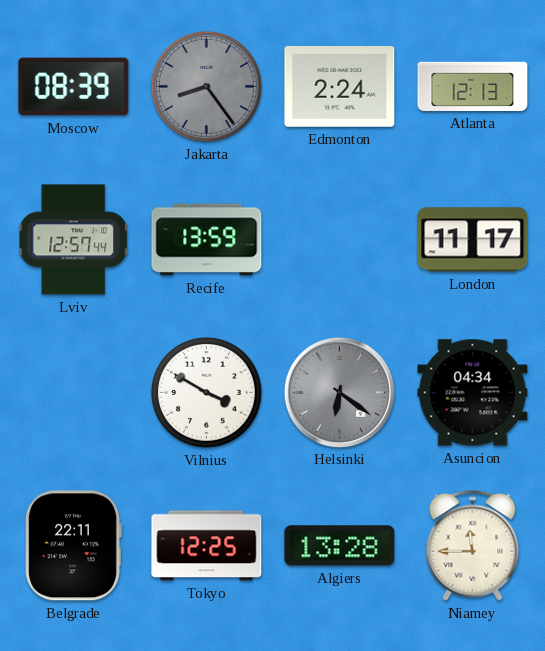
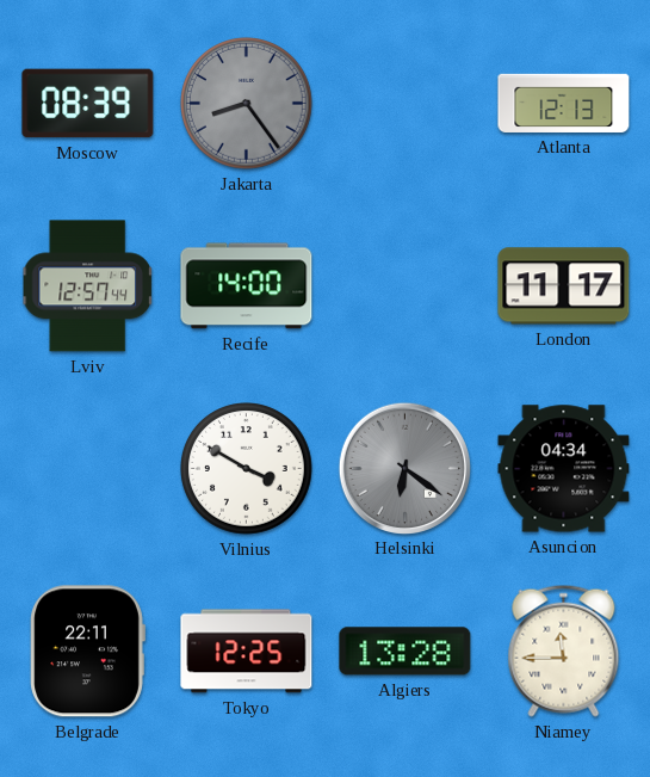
Edmonton: 2:24 -> none (340, 87)
Recife: 13:59 -> 14:00 (247, 286)
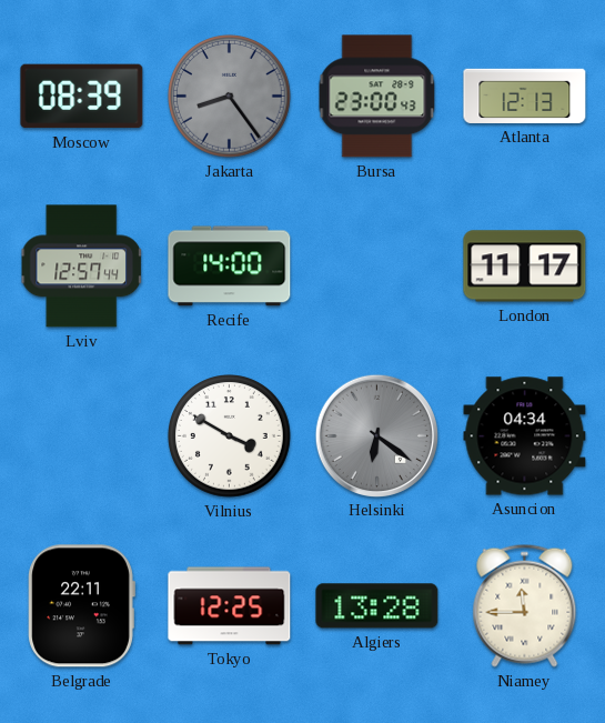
Bursa: none -> 23:00 (377, 97)
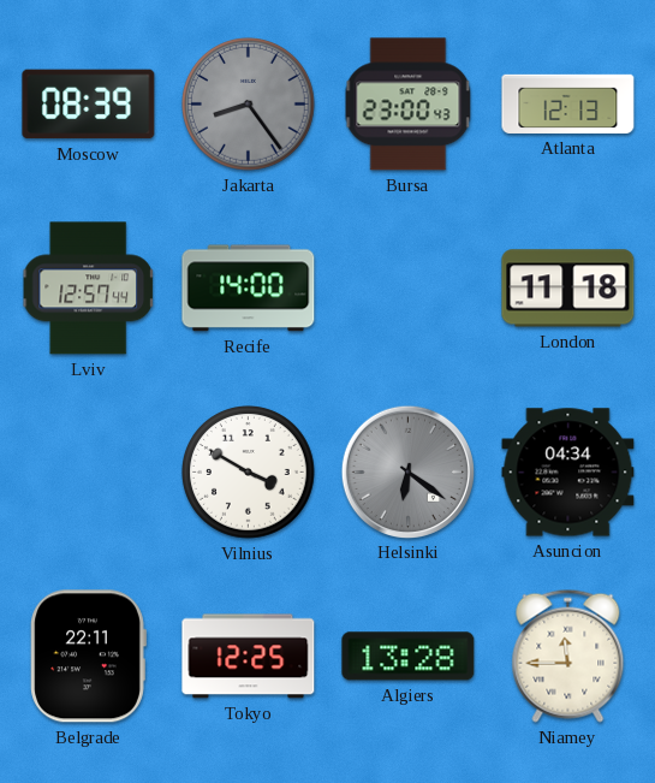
London: 11:17 -> 11:18 (568, 289)
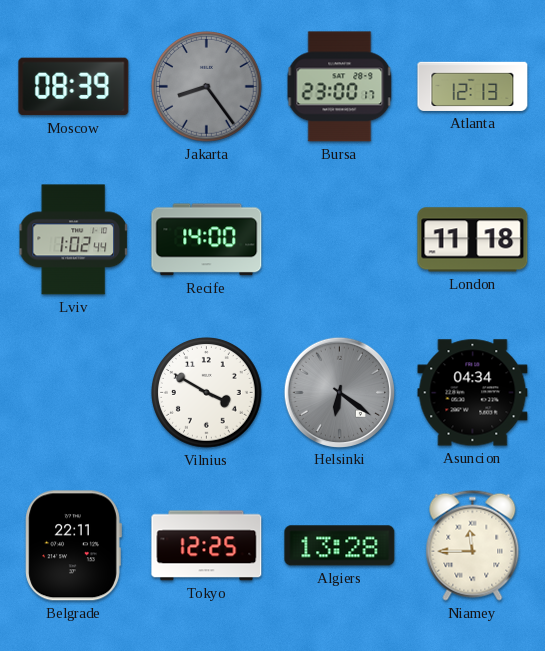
Bursa: 23:00:43 -> 23:00:17 (340, 87)
Lviv: 12:57 -> 1:02 (73, 240)
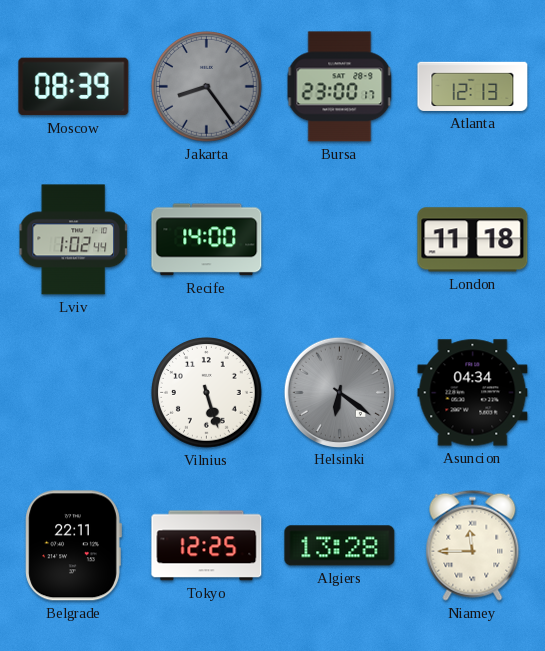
Vilnius: 3:50 -> 5:27 (207, 393)
